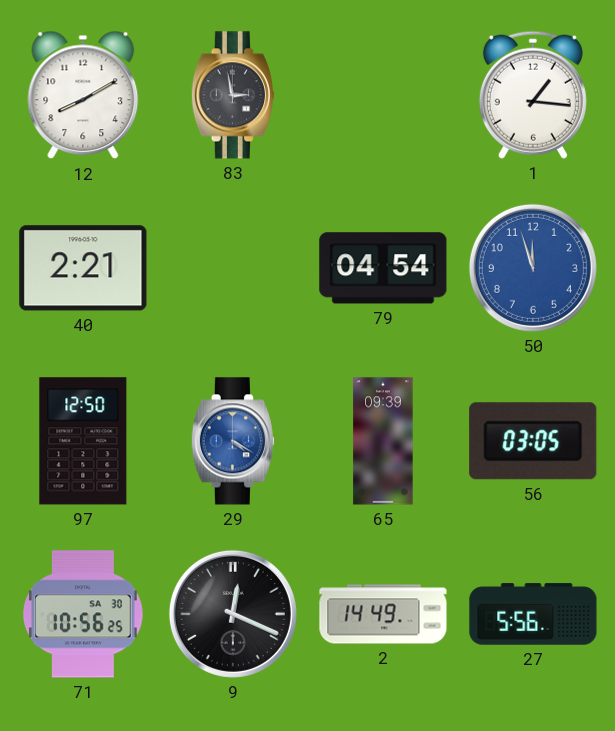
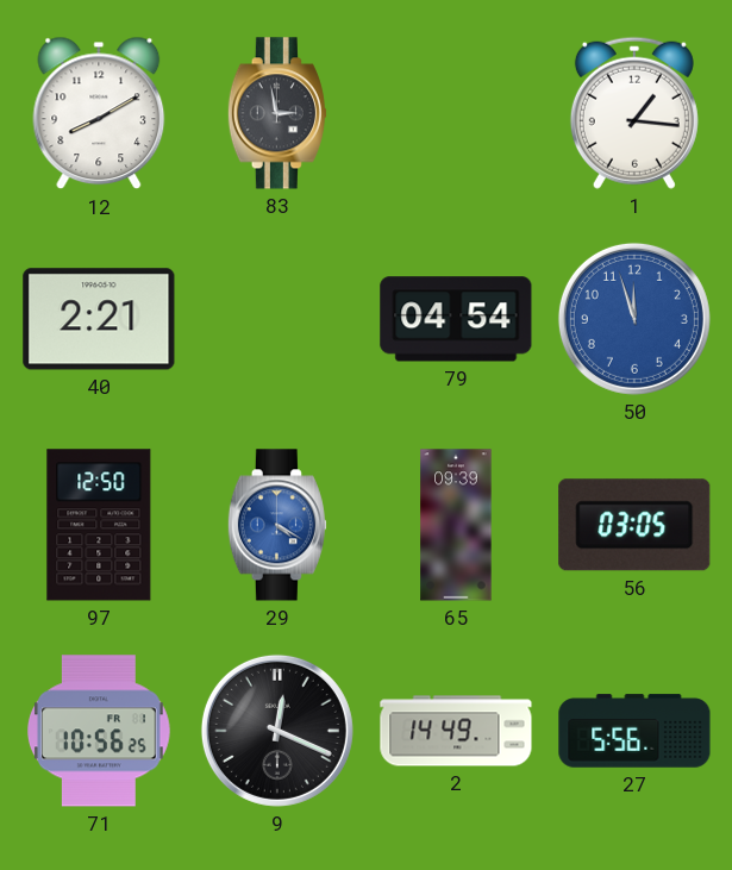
71 date: SA 30 -> FR 1 (100, 731)
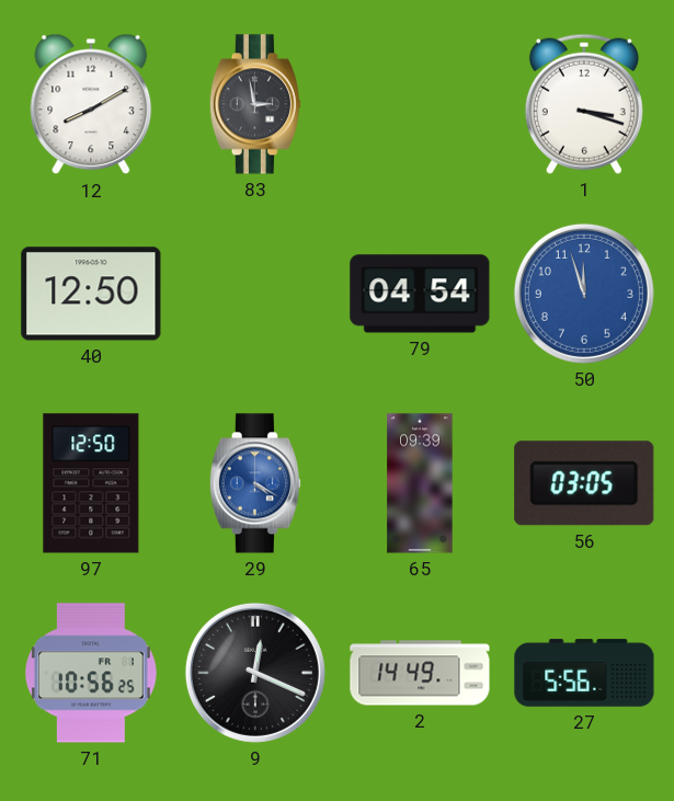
1: 1:16 -> 3:18 (584, 104)
40: 2:21 -> 12:50 (91, 294)
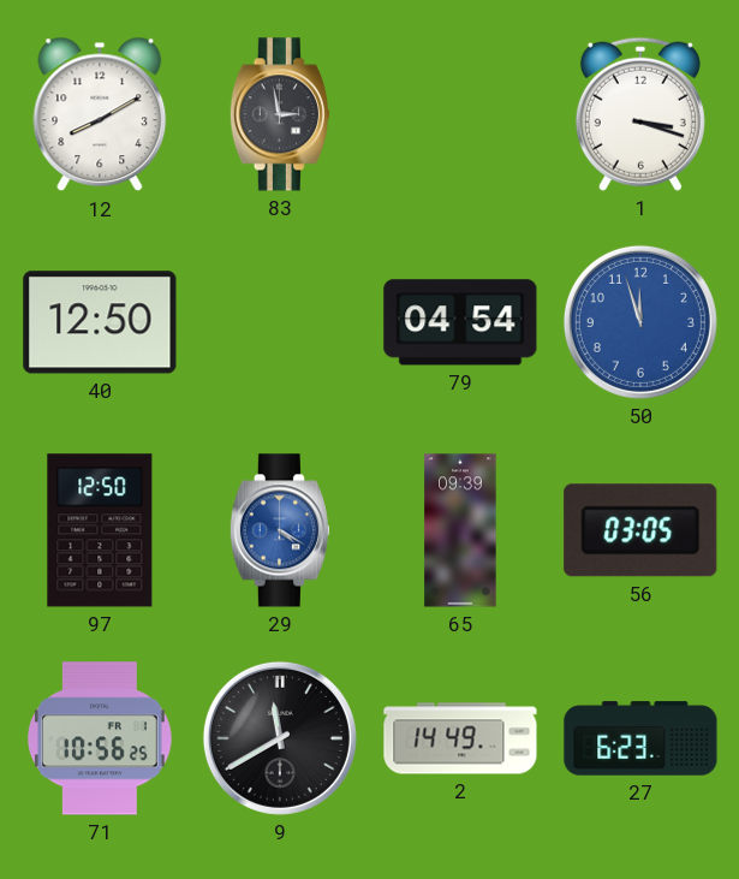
9: 12:19 -> 11:40 (280, 738)
27: 5:56 -> 6:23 (640, 738)
